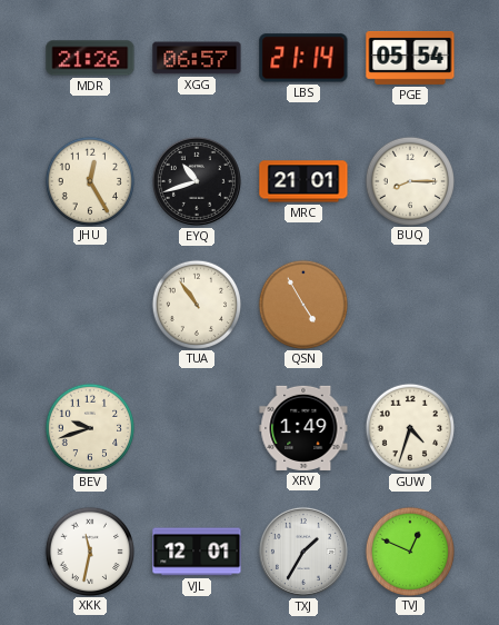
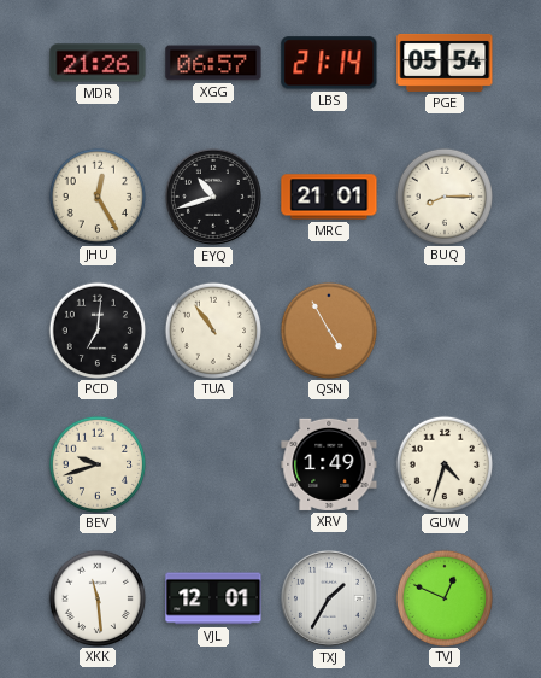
PCD: none -> 7:01 (96, 329)
XKK: 11:32 -> 11:29 (96, 597)
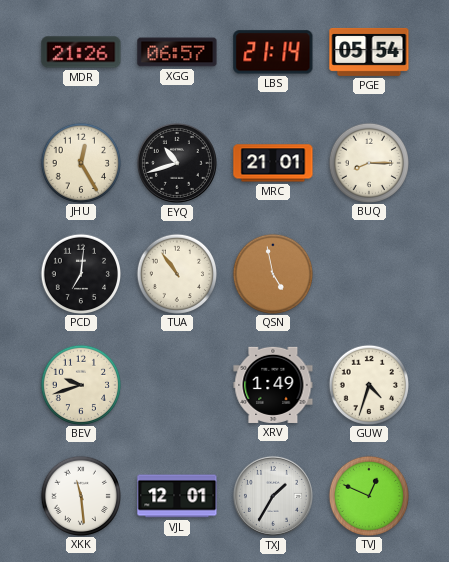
QSN: 4:55 -> 4:58 (272, 273)
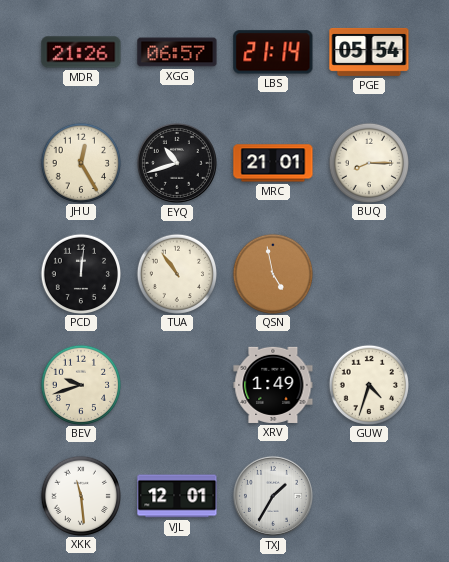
PCD: 7:01 -> 12:01 (80, 273)
TVJ: 12:49 -> none (368, 495)
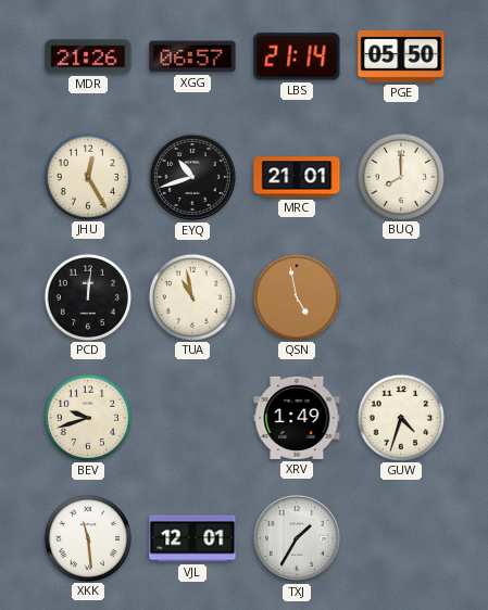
PGE: 05:54 -> 05:50 (401, 56)
BUQ: 8:15 -> 8:00 (400, 176)
TUA: 10:54 -> 10:58 (191, 296)
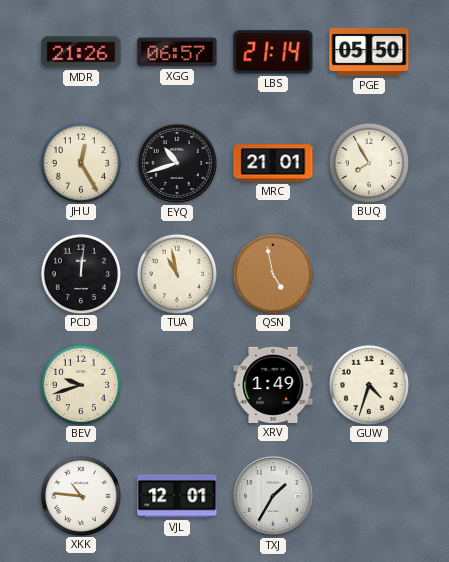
BUQ: 8:00 -> 7:55 (368, 162)
XKK: 11:29 -> 10:46 (80, 495)
